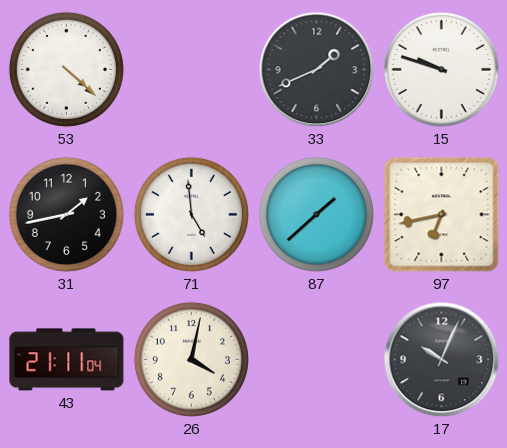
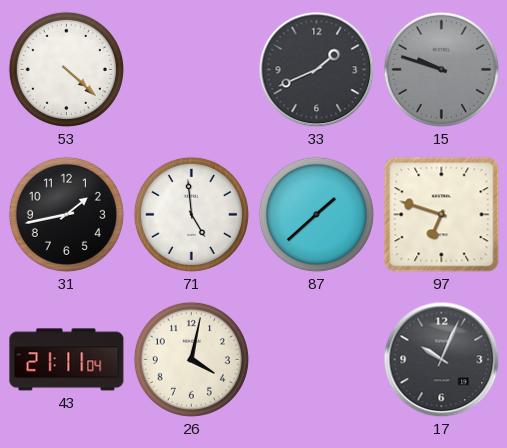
15 dial: white -> grey (441, 69)
97: 6:43 -> 6:48 (442, 215)
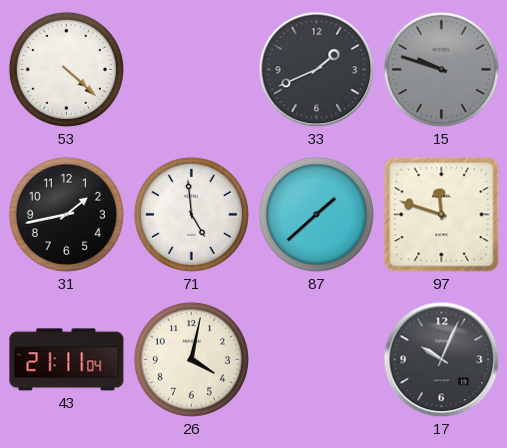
97: 6:48 -> 11:48 (442, 215)
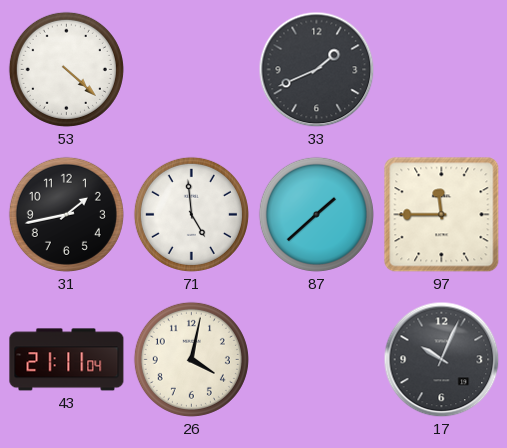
15: 9:48 -> none (441, 69)
97: 11:48 -> 11:45 (442, 215)
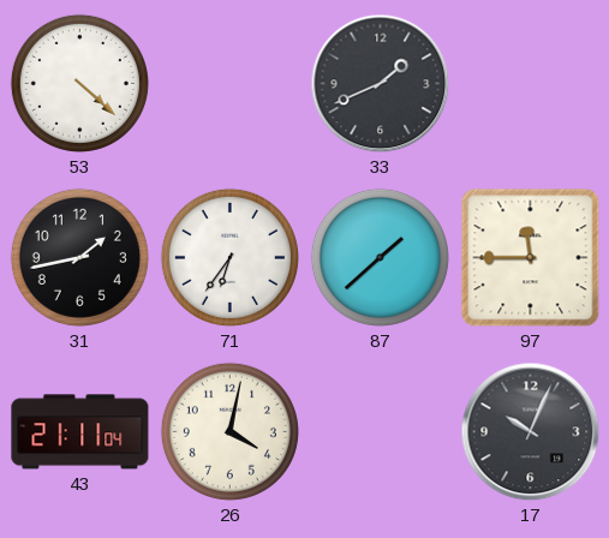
71: 4:59 -> 6:36 (229, 257)
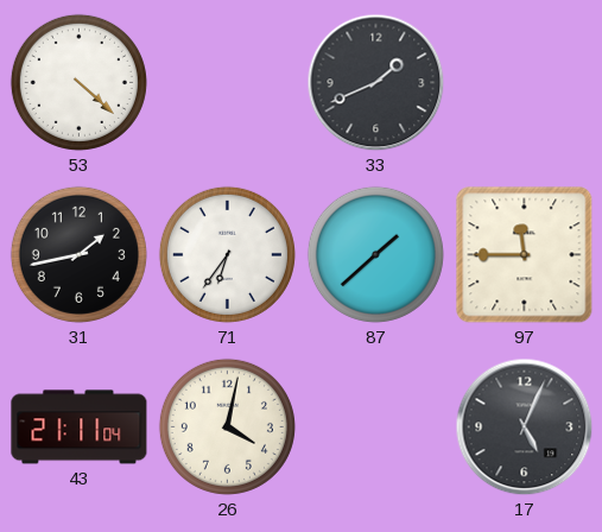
17: 10:04 -> 5:04 (525, 427)
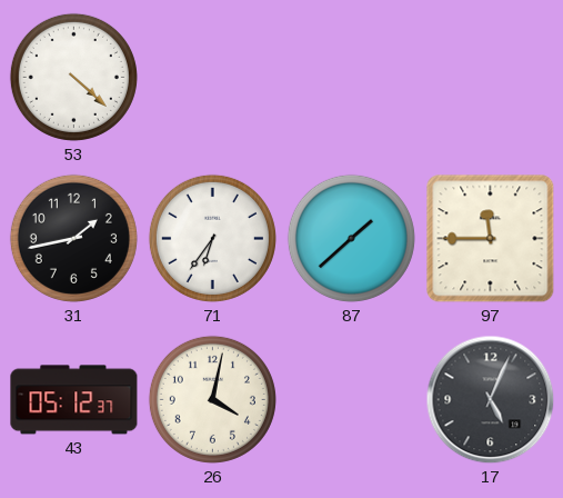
33: 1:41 -> none (376, 83)
43: 21:11 -> 05:12 (74, 400)
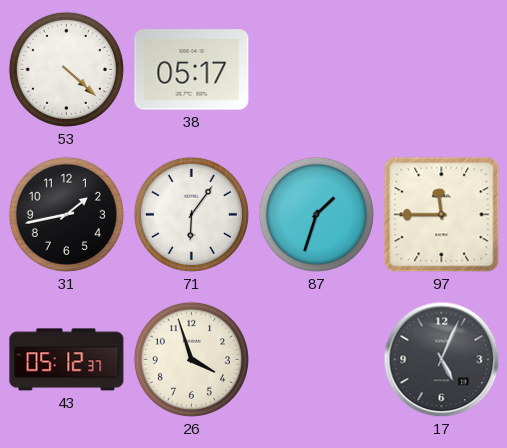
38: none -> 05:17 (192, 70)
71: 6:36 -> 6:06 (191, 214)
87: 1:38 -> 1:33 (316, 214)
26: 4:02 -> 3:57 (191, 359)
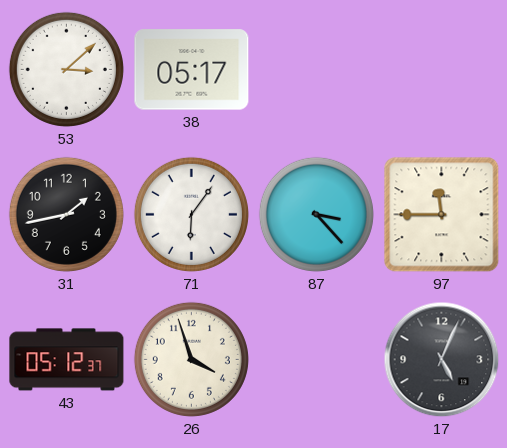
53: 4:22 -> 3:08 (66, 69)
87: 1:33 -> 3:23 (316, 214)
